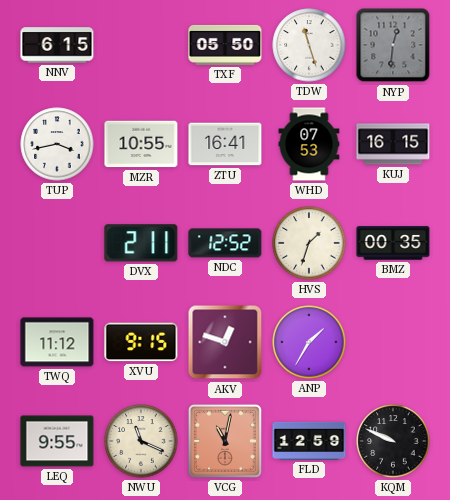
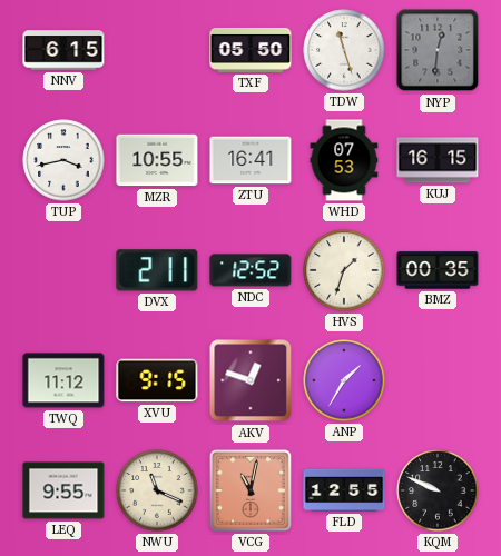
FLD: 12:59 -> 12:55 (344, 490)
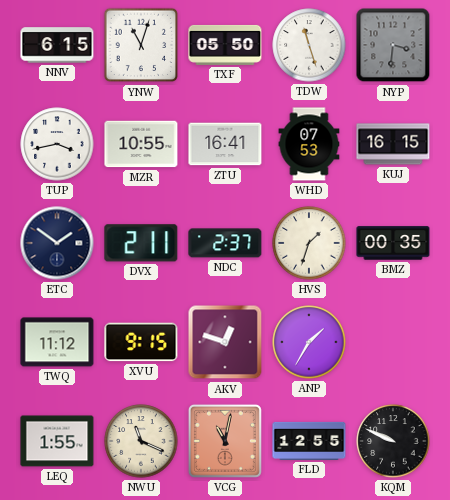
YNW: none -> 11:03 (141, 45)
NYP: 12:31 -> 3:31 (393, 45)
ETC: none -> 1:51 (57, 243)
NDC: 12:52 -> 2:37 (225, 243)
LEQ: 9:55 -> 1:55 (57, 441)
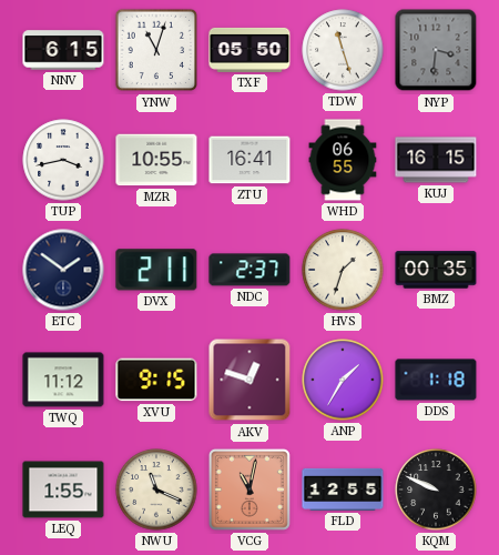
WHD: 07:53 -> 06:55 (343, 160)
DDS: none -> 1:18 (436, 380)
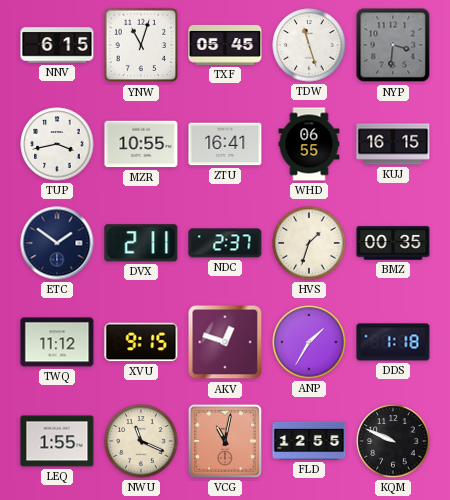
TXF: 05:50 -> 05:45 (225, 45)
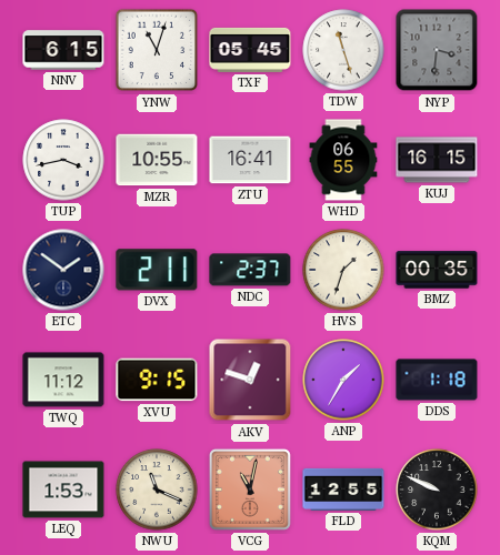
LEQ: 1:55 -> 1:53 (63, 490)
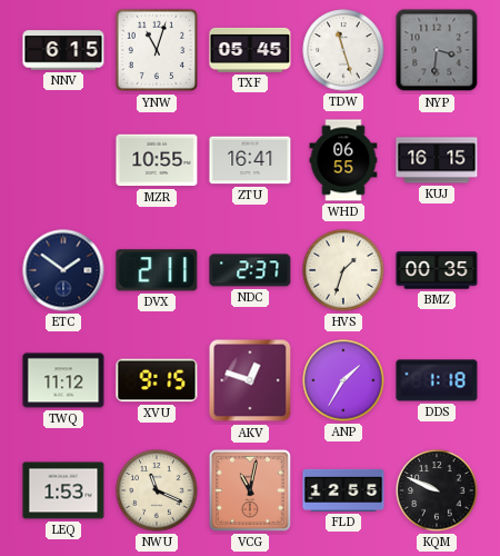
TUP: 3:43 -> none (63, 160)
